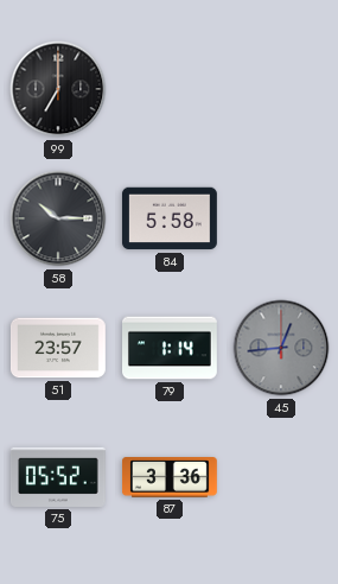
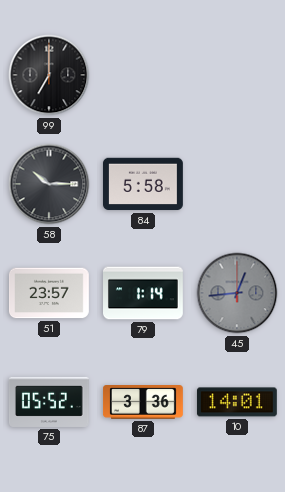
10: none -> 14:01 (237, 402)
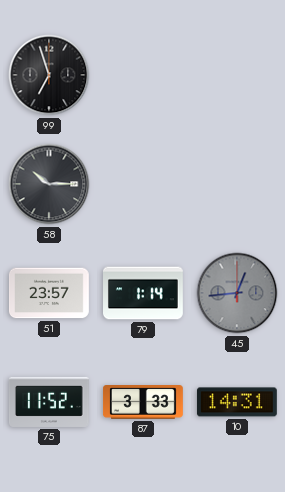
99: 7:00 -> 6:57 (49, 75)
84: 5:58 -> none (143, 184)
75: 05:52 -> 11:52 (49, 402)
87: 3:36 -> 3:33 (144, 402)
10: 14:01 -> 14:31 (237, 402)
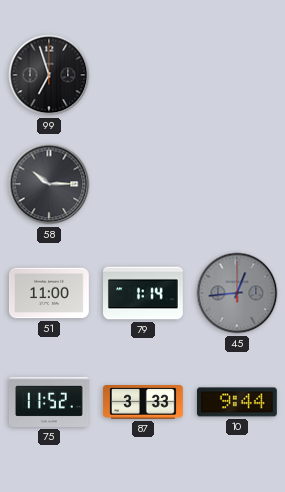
51: 23:57 -> 11:00 (49, 293)
10: 14:31 -> 9:44 (237, 402)
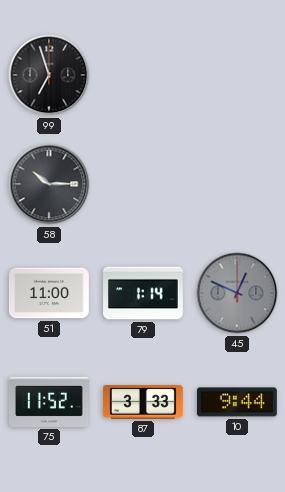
45: 12:44 -> 12:49 (237, 293)
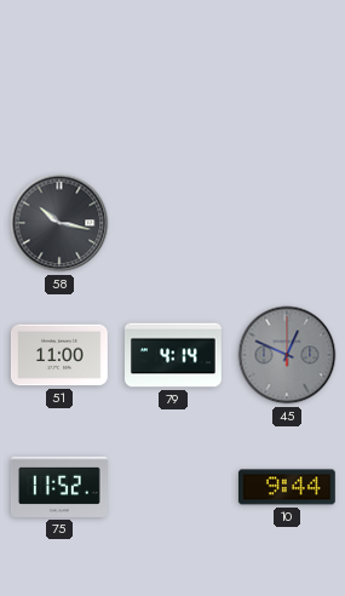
99: 6:57 -> none (49, 75)
58: 10:15 -> 10:17 (59, 223)
79: 1:14 -> 4:14 (174, 355)
87: 3:33 -> none (144, 402)
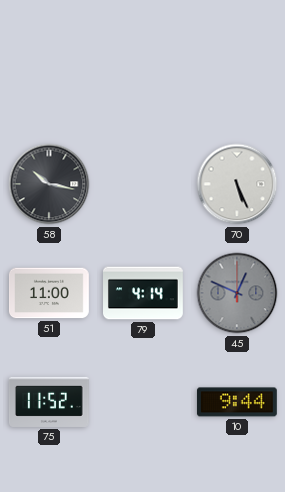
70: none -> 5:26 (237, 184)
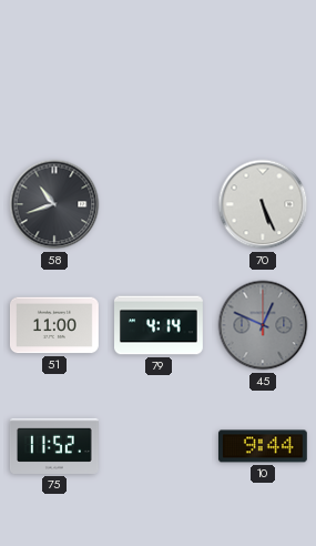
58: 10:17 -> 10:42 (54, 204)
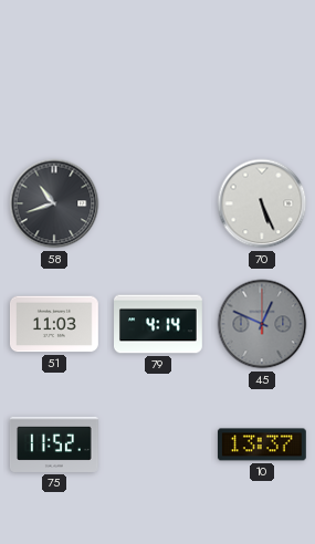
51: 11:00 -> 11:03 (54, 324)
10: 9:44 -> 13:37 (262, 444)
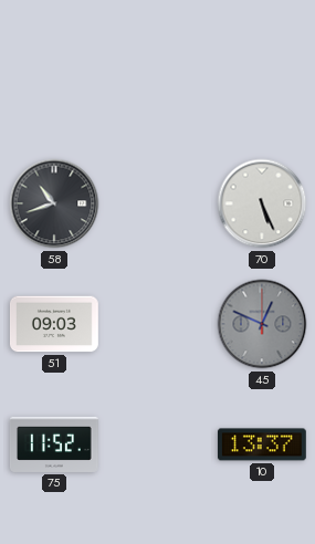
51: 11:03 -> 09:03 (54, 324)
79: 4:14 -> none (159, 324)
